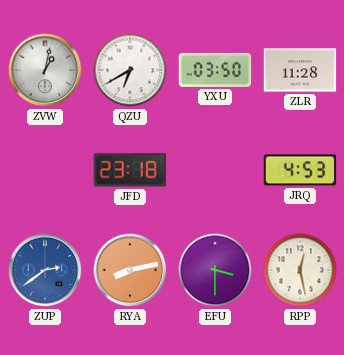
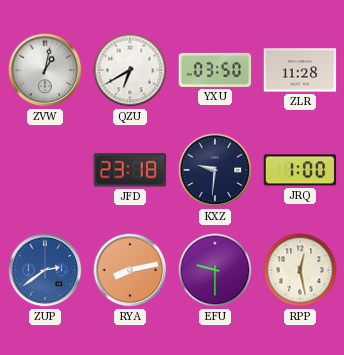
KXZ: none -> 9:31 (215, 170)
JRQ: 4:53 -> 1:00 (300, 170)
EFU: 3:30 -> 9:30 (215, 270)
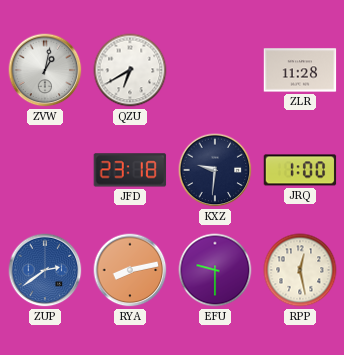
YXU: 03:50 -> none (215, 70)
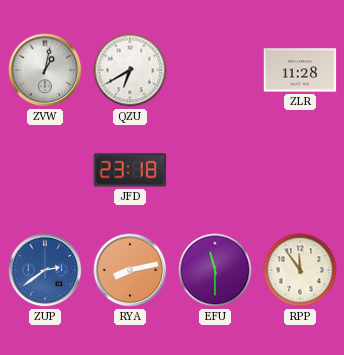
KXZ: 9:31 -> none (215, 170)
JRQ: 1:00 -> none (300, 170)
EFU: 9:30 -> 11:30 (215, 270)
RPP: 12:28 -> 11:54 (300, 270)
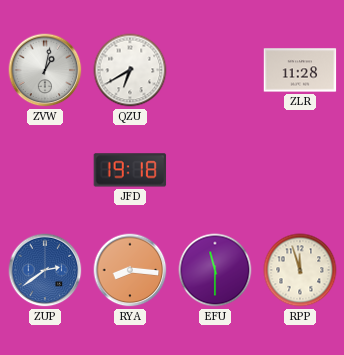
JFD: 23:18 -> 19:18 (130, 170)
RYA: 8:13 -> 8:16 (130, 270)
RPP: 11:54 -> 11:57 (300, 270)
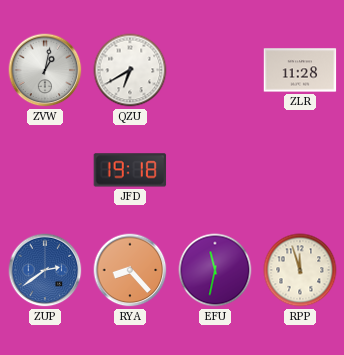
RYA: 8:16 -> 8:23 (130, 270)
EFU: 11:30 -> 11:32 (215, 270)
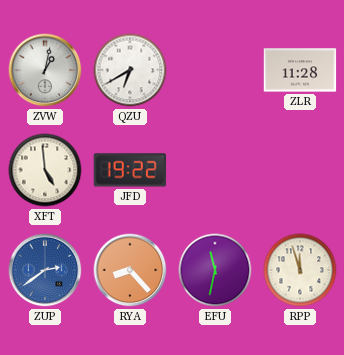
XFT: none -> 4:59 (45, 170)
JFD: 19:18 -> 19:22 (130, 170)
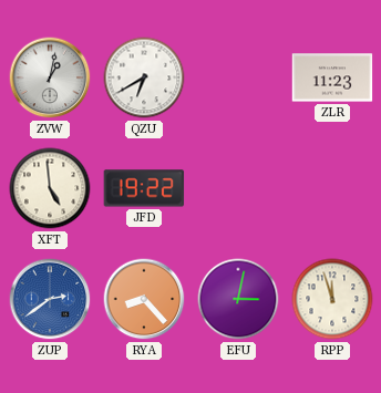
ZLR: 11:28 -> 11:23 (332, 77)
EFU: 11:32 -> 3:02 (238, 299)
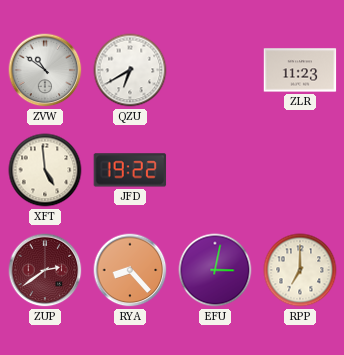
ZVW: 1:02 -> 10:51 (45, 70)
ZUP dial: blue -> burgundy (45, 270)
RPP: 11:57 -> 7:00 (300, 270)
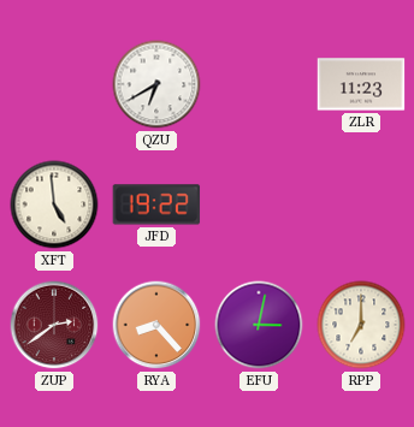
ZVW: 10:51 -> none (45, 70)
